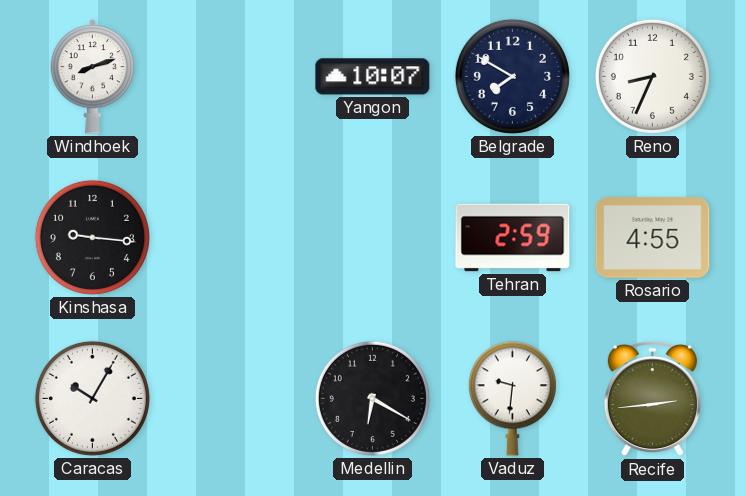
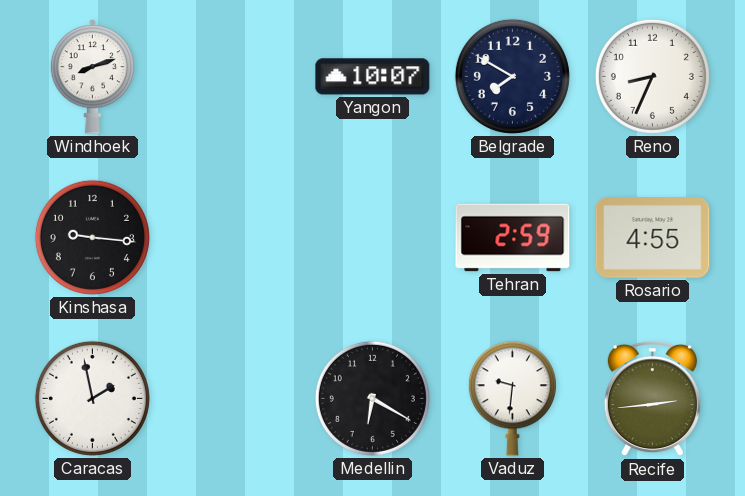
Caracas: 10:05 -> 1:58 (92, 398)
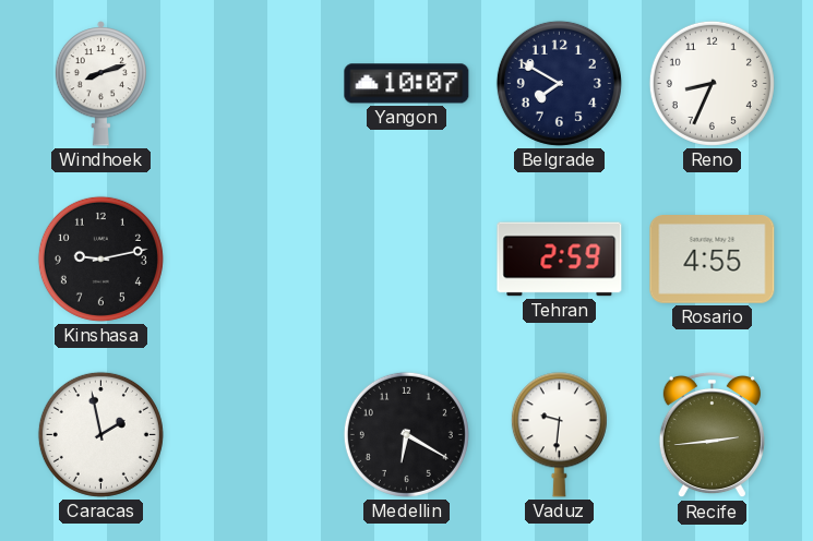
Kinshasa: 9:16 -> 9:13 (100, 259)
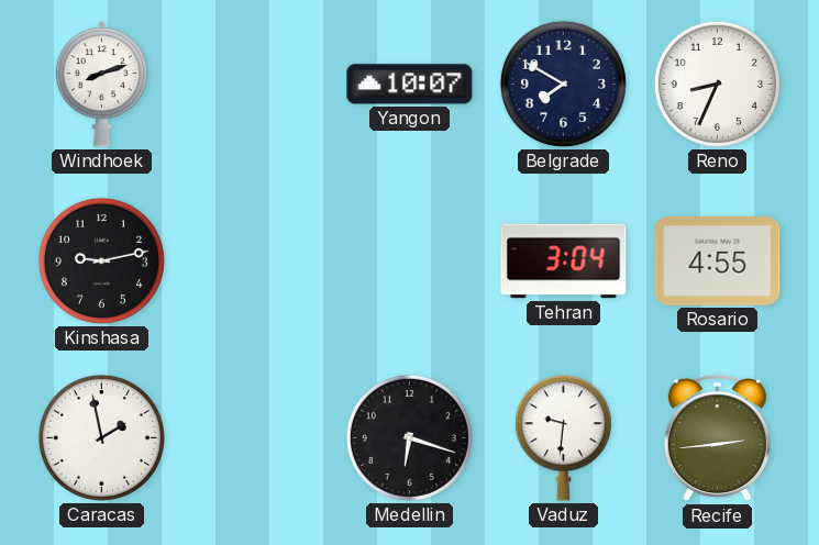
Tehran: 2:59 -> 3:04 (564, 262)
Medellin: 6:20 -> 6:18 (409, 437)
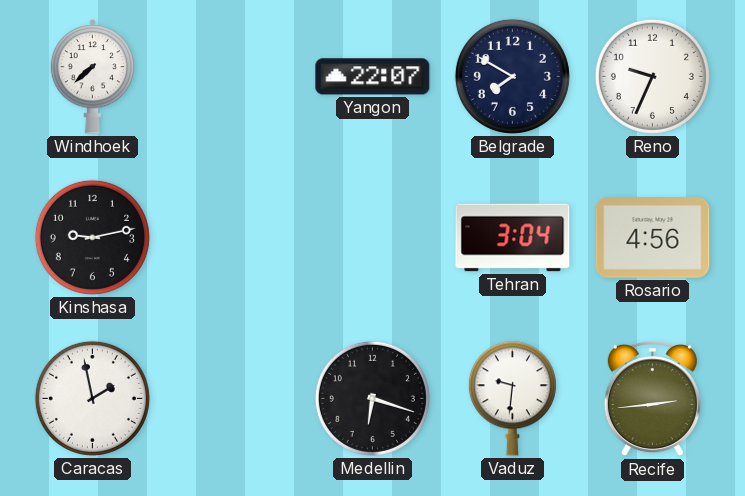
Windhoek: 8:12 -> 7:38 (92, 77)
Yangon: 10:07 -> 22:07 (373, 77)
Reno: 8:34 -> 9:34 (652, 76)
Rosario: 4:55 -> 4:56 (653, 238)
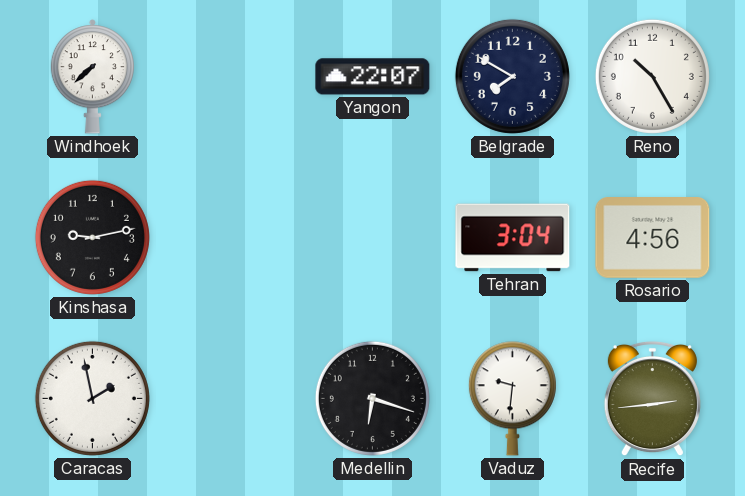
Reno: 9:34 -> 10:25 (652, 76)
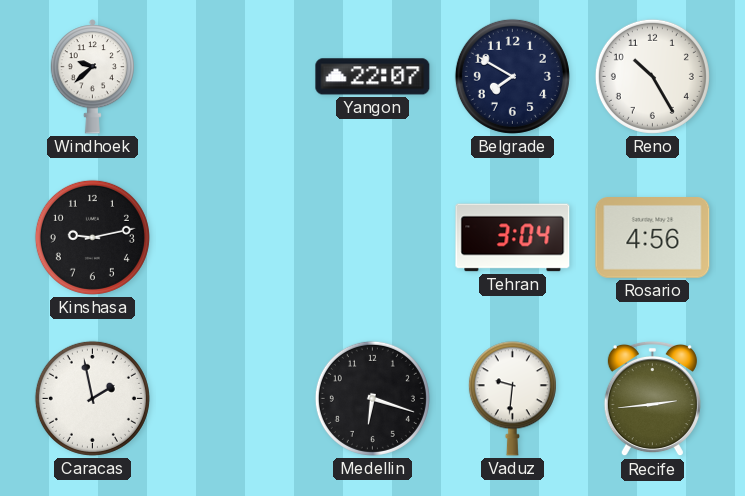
Windhoek: 7:38 -> 9:38 (92, 77)
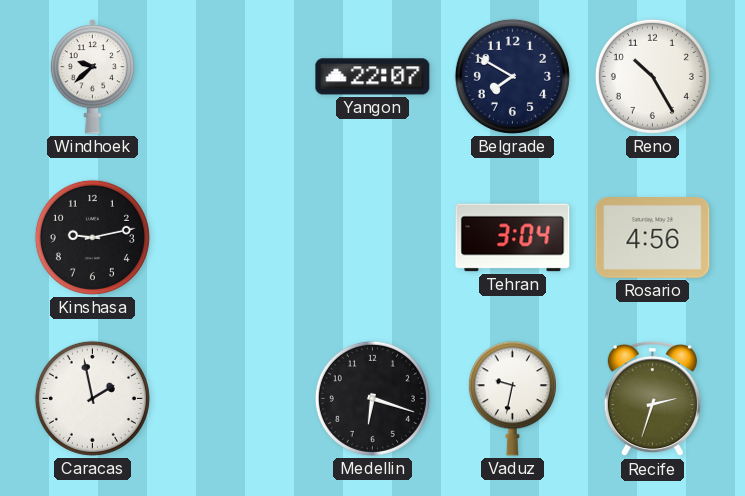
Vaduz: 9:31 -> 9:32 (512, 399)
Recife: 2:44 -> 2:33 (652, 399)
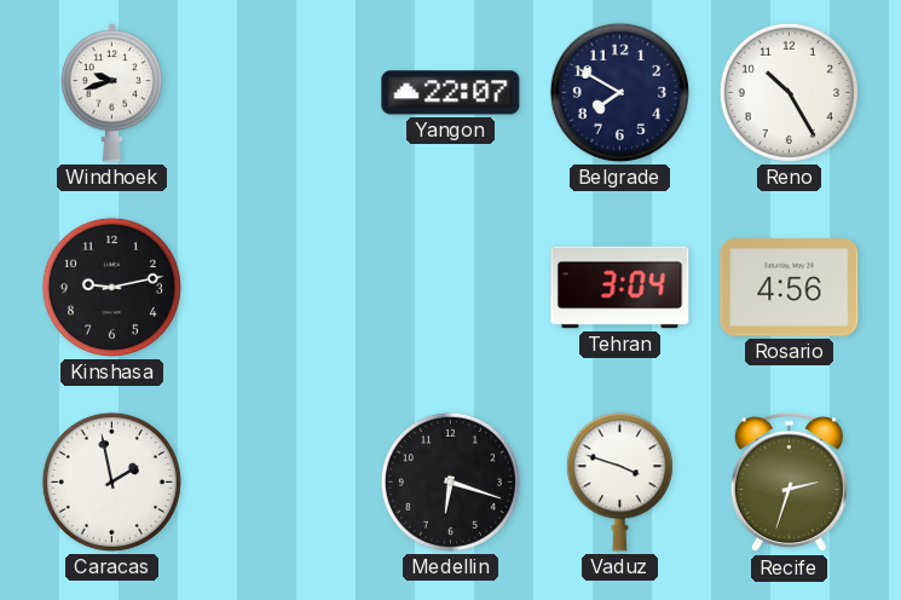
Windhoek: 9:38 -> 9:42 (111, 93)
Vaduz: 9:32 -> 3:48 (619, 483)
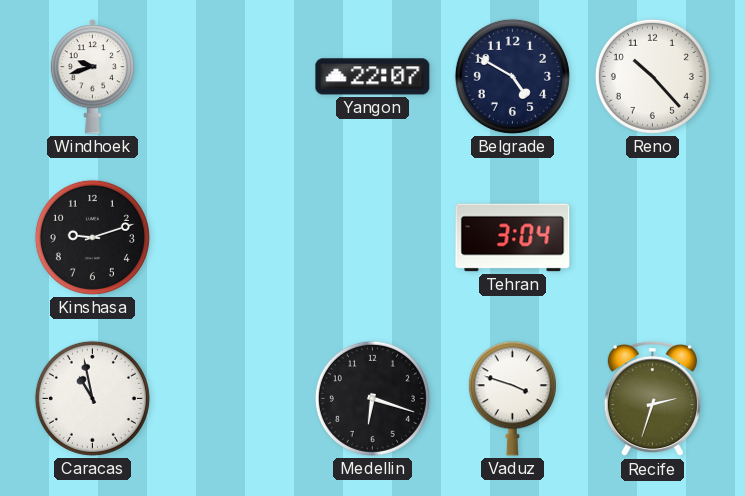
Belgrade: 7:50 -> 4:50 (512, 76)
Reno: 10:25 -> 10:23 (652, 76)
Kinshasa: 9:13 -> 9:12 (92, 237)
Rosario: 4:56 -> none (790, 288)
Caracas: 1:58 -> 10:58 (92, 398)
